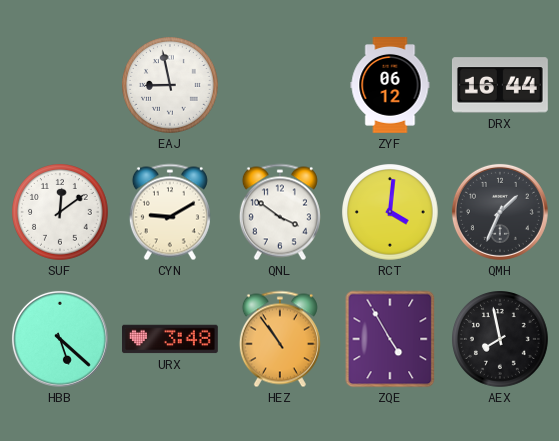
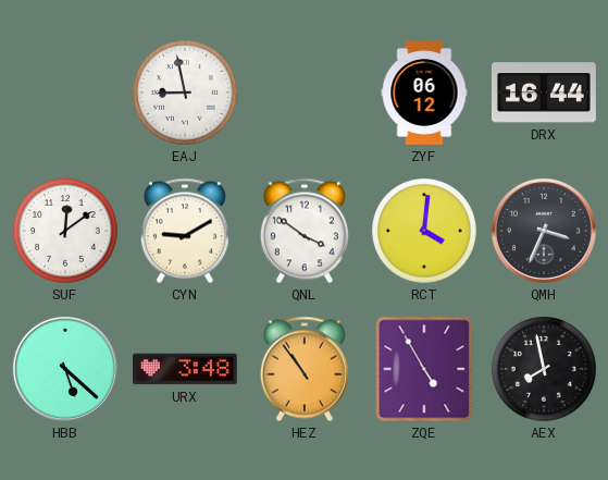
QMH: 1:34 -> 3:34 (544, 231)
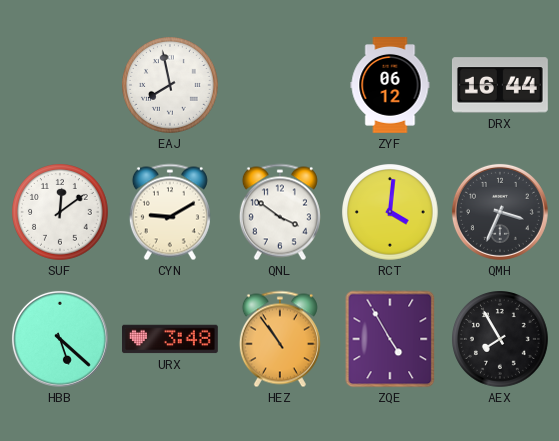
EAJ: 8:58 -> 7:58 (171, 86)
AEX: 7:58 -> 7:55 (501, 340)
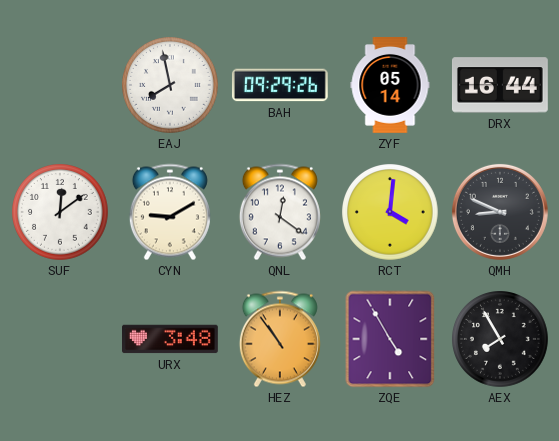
BAH: none -> 09:29 (280, 85)
ZYF: 06:12 -> 05:14 (390, 86)
QNL: 3:51 -> 12:21 (280, 212)
QMH: 3:34 -> 8:49 (500, 212)
HBB: 5:22 -> none (60, 339)
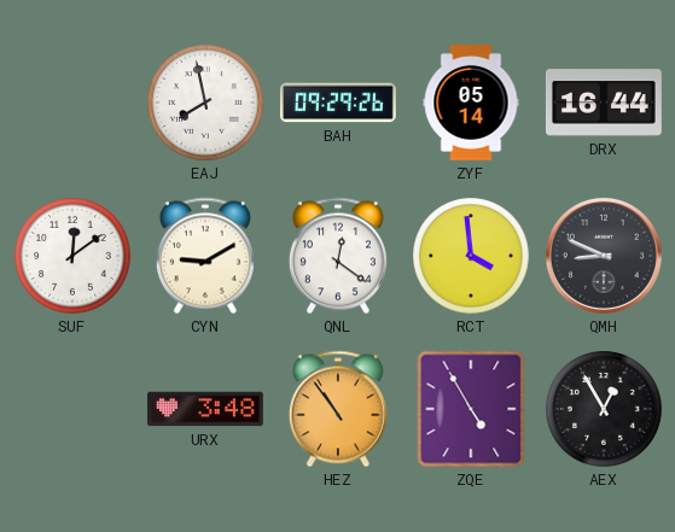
RCT: 4:01 -> 3:59 (472, 257)
AEX: 7:55 -> 12:55 (605, 410)
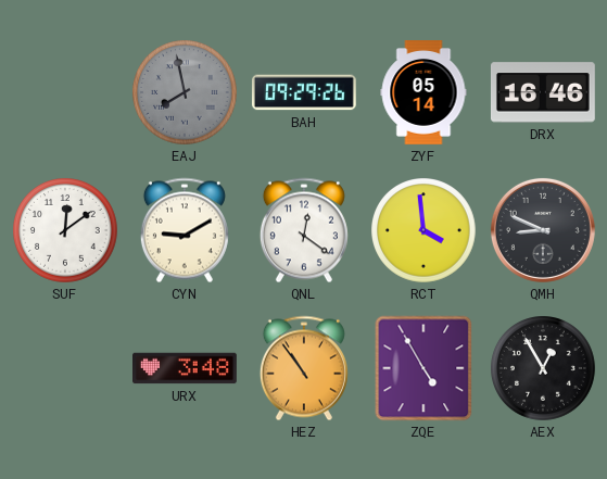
EAJ dial: white -> grey (186, 93)
DRX: 16:44 -> 16:46 (543, 92)
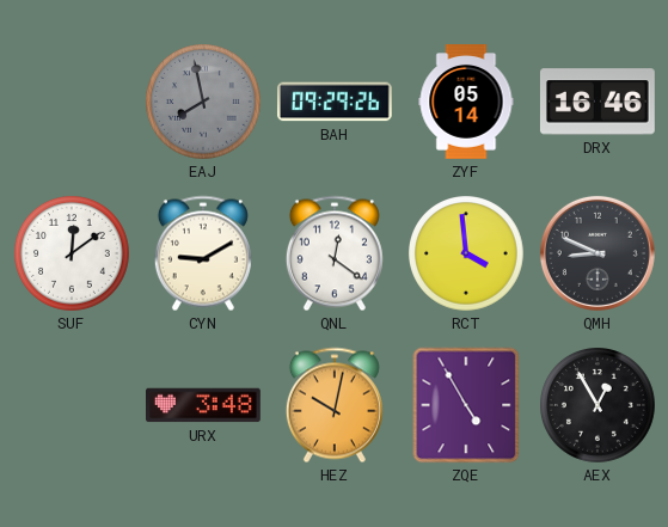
HEZ: 10:54 -> 10:02 (335, 405)
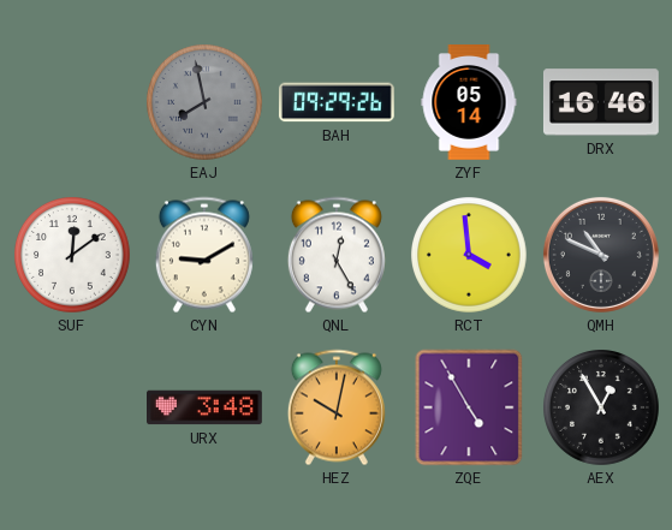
QNL: 12:21 -> 12:25 (337, 255)
QMH: 8:49 -> 10:49 (601, 255)
